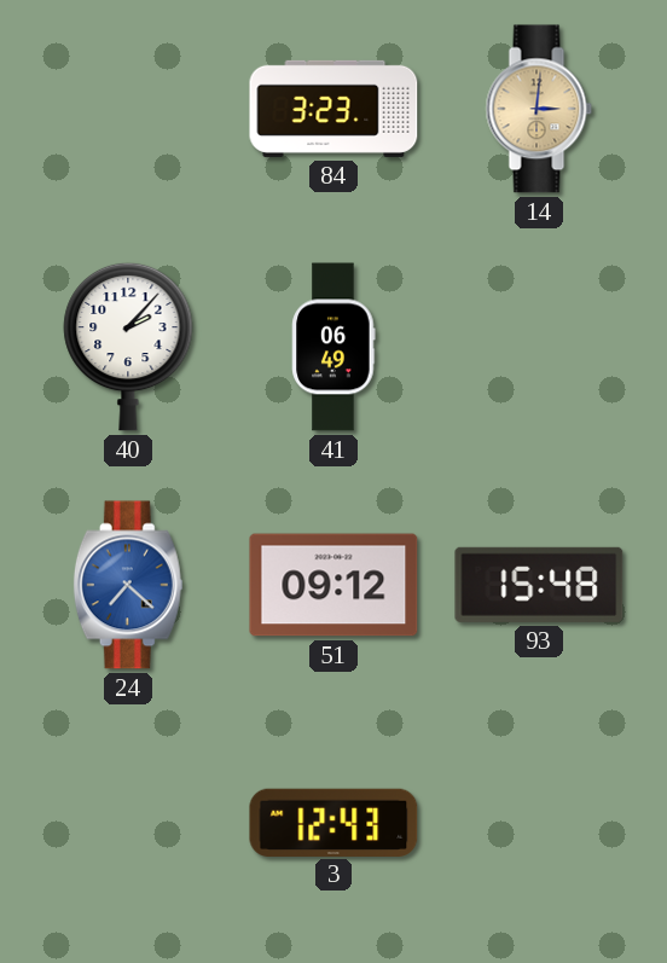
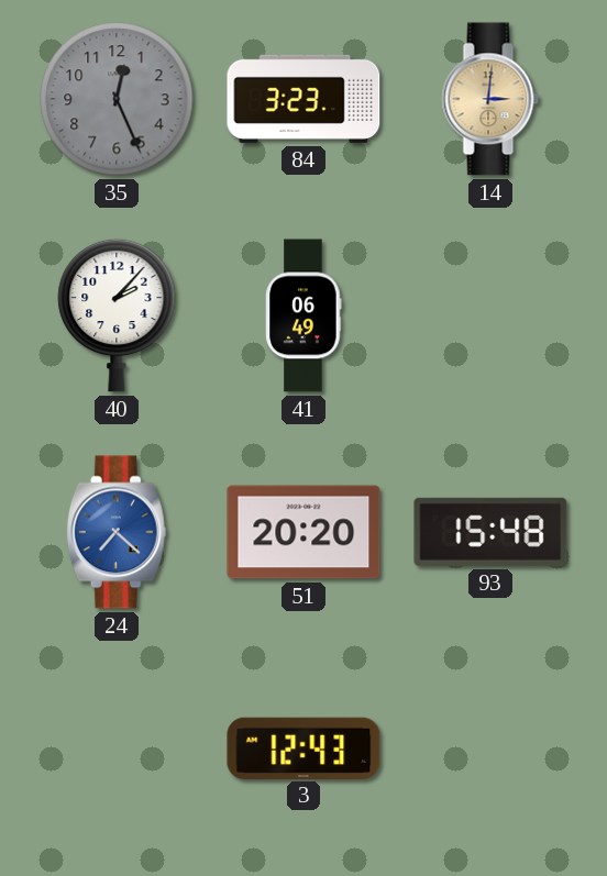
35: none -> 12:26 (117, 99)
51: 09:12 -> 20:20 (304, 532)
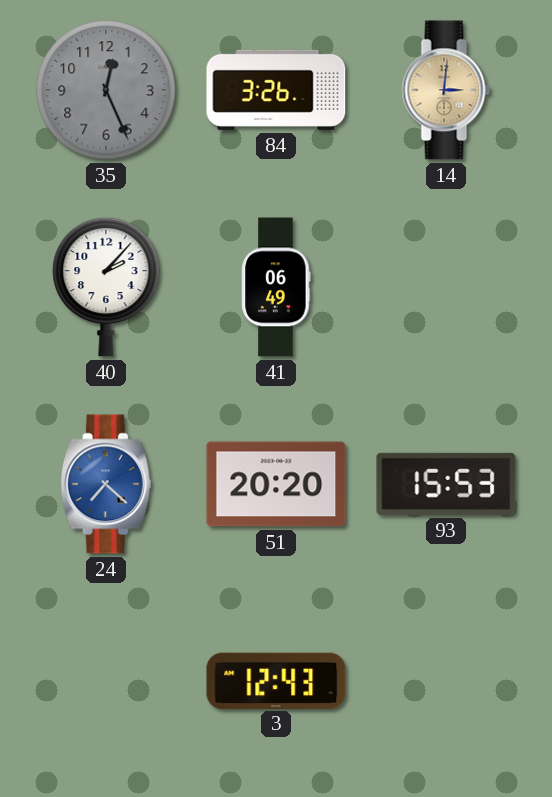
84: 3:23 -> 3:26 (276, 90)
93: 15:48 -> 15:53 (446, 484)
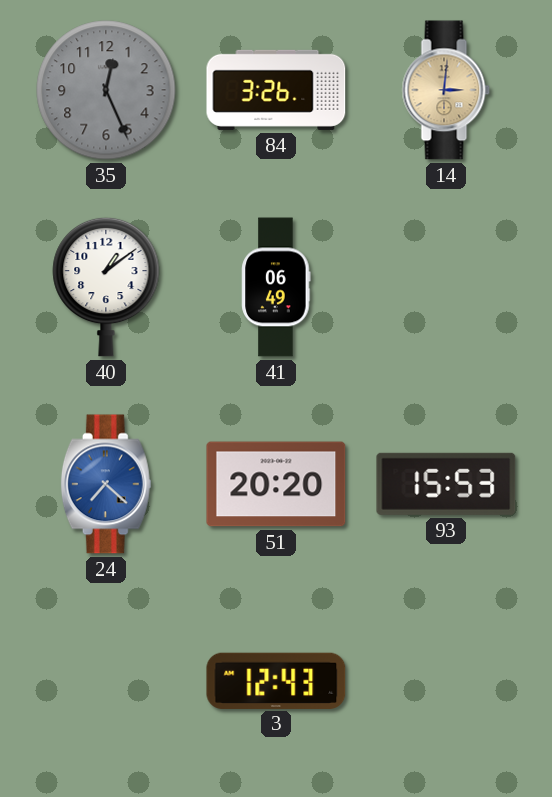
40: 2:07 -> 1:09 (106, 287)
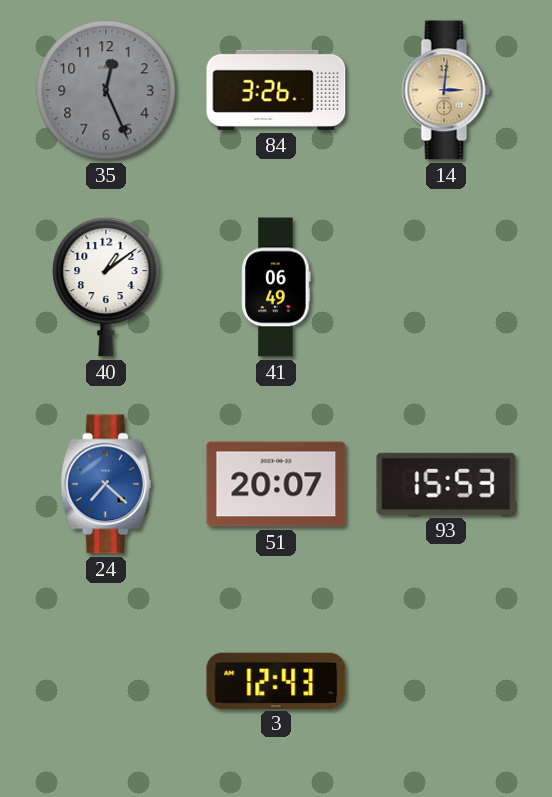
51: 20:20 -> 20:07 (276, 484)
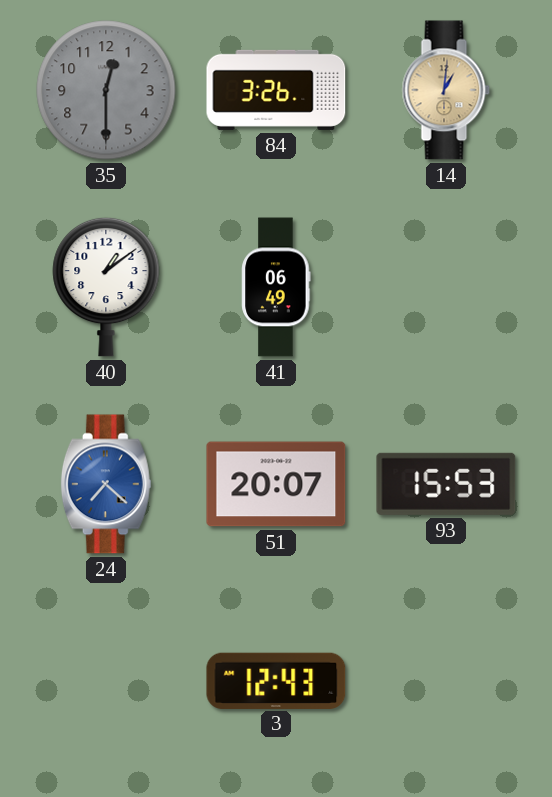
35: 12:26 -> 12:30 (106, 90)
14: 3:01 -> 1:01 (446, 90)
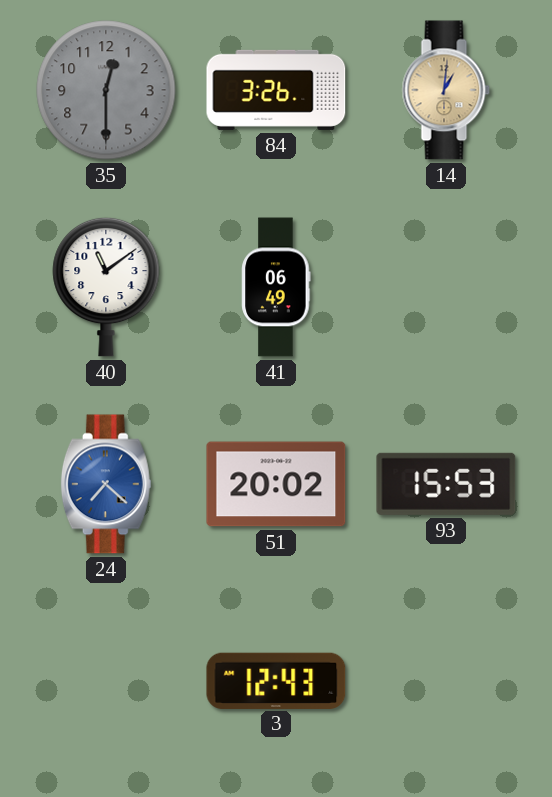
40: 1:09 -> 11:09 (106, 287)
51: 20:07 -> 20:02 (276, 484)
